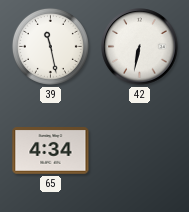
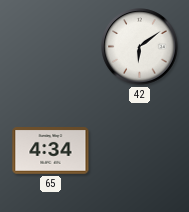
39: 11:28 -> none (50, 46)
42: 6:32 -> 6:09 (140, 47)
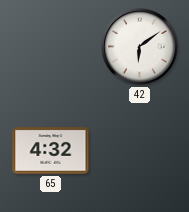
65: 4:34 -> 4:32 (51, 151)
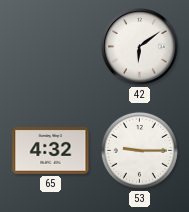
53: none -> 9:15 (139, 150)
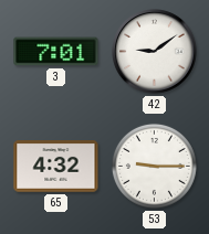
3: none -> 7:01 (56, 52)
42: 6:09 -> 9:09 (155, 52)
